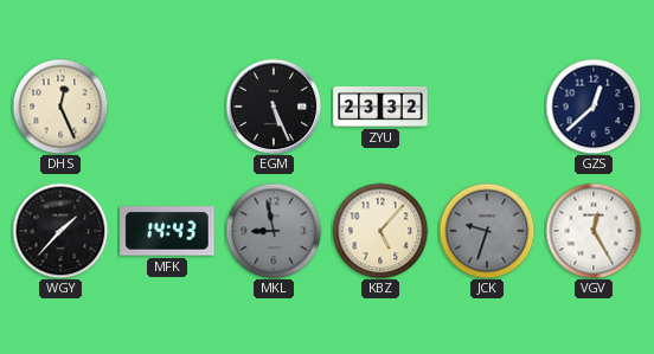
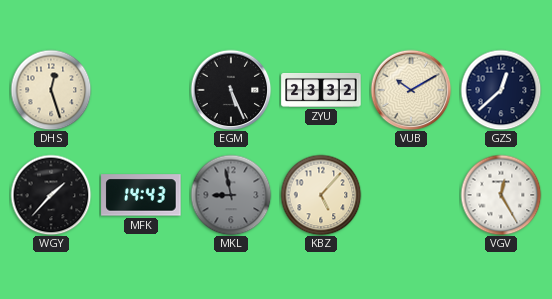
DHS: 12:26 -> 12:27 (51, 90)
VUB: none -> 10:10 (411, 90)
JCK: 9:33 -> none (487, 231)
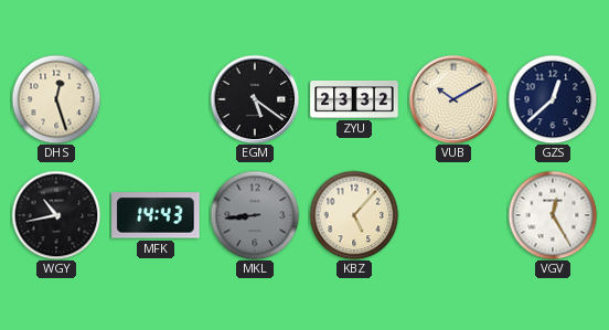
EGM: 5:26 -> 5:21 (255, 99)
WGY: 1:37 -> 10:43 (56, 215)
MKL: 8:58 -> 8:44 (255, 215)
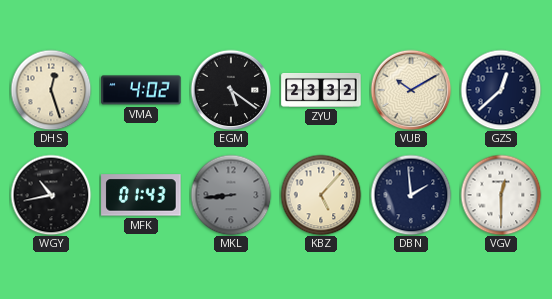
VMA: none -> 4:02 (141, 90)
MFK: 14:43 -> 01:43 (141, 195)
DBN: none -> 1:59 (411, 195)
VGV: 12:25 -> 12:30 (501, 195)
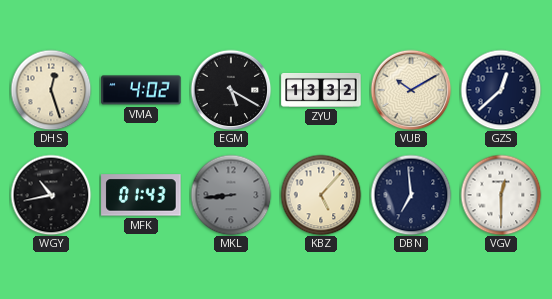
EGM: 5:21 -> 5:20 (231, 90)
ZYU: 23:32 -> 13:32 (321, 90)
DBN: 1:59 -> 6:59 (411, 195)
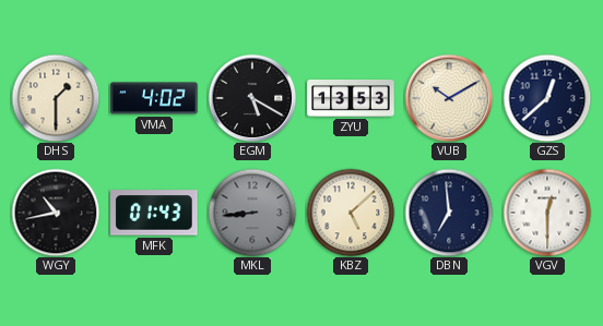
DHS: 12:27 -> 1:30 (56, 98)
ZYU: 13:32 -> 13:53 (351, 98)
KBZ: 5:07 -> 5:08 (351, 213)
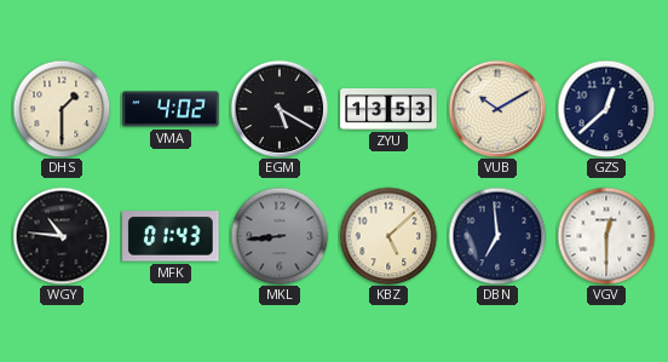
WGY: 10:43 -> 10:46 (62, 236)
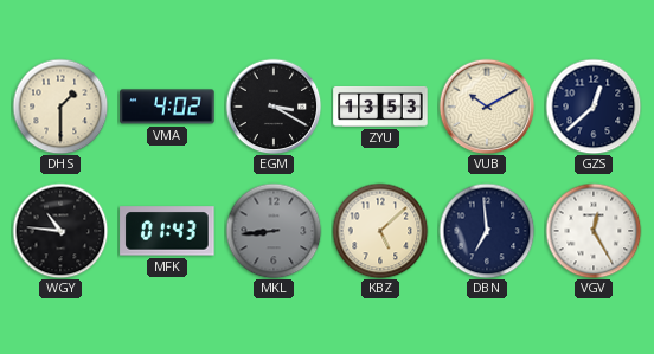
EGM: 5:20 -> 3:20 (274, 107)
VGV: 12:30 -> 12:25 (594, 231)
